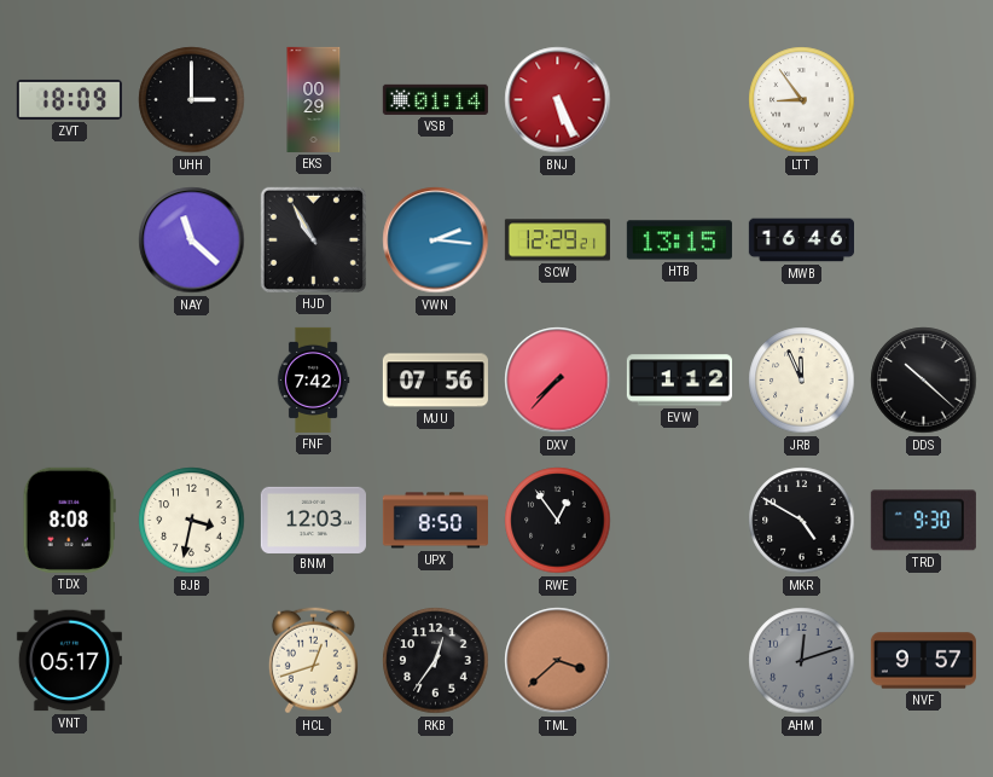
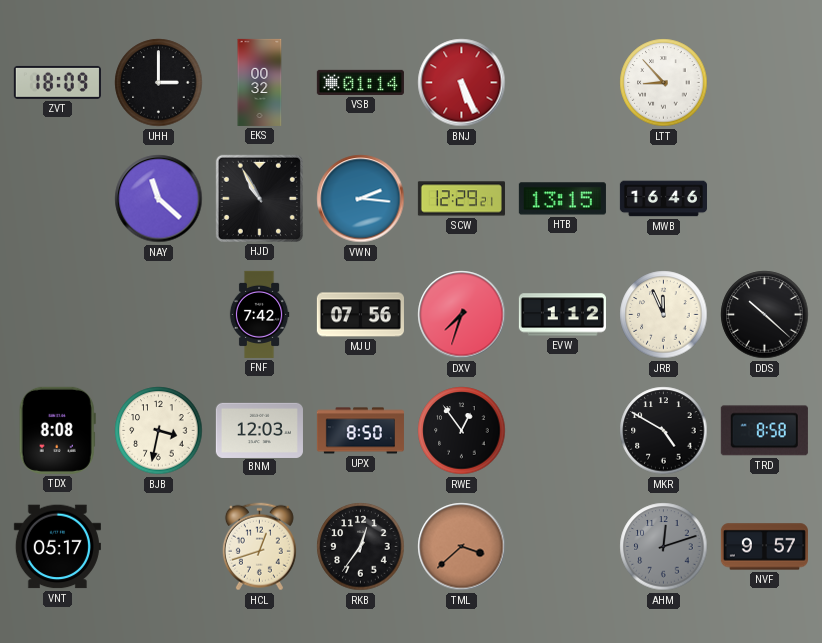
EKS: 00:29 -> 00:32 (260, 82)
LTT: 8:54 -> 8:53 (664, 83)
DXV: 7:37 -> 7:33 (462, 315)
TRD: 9:30 -> 8:58 (764, 431)
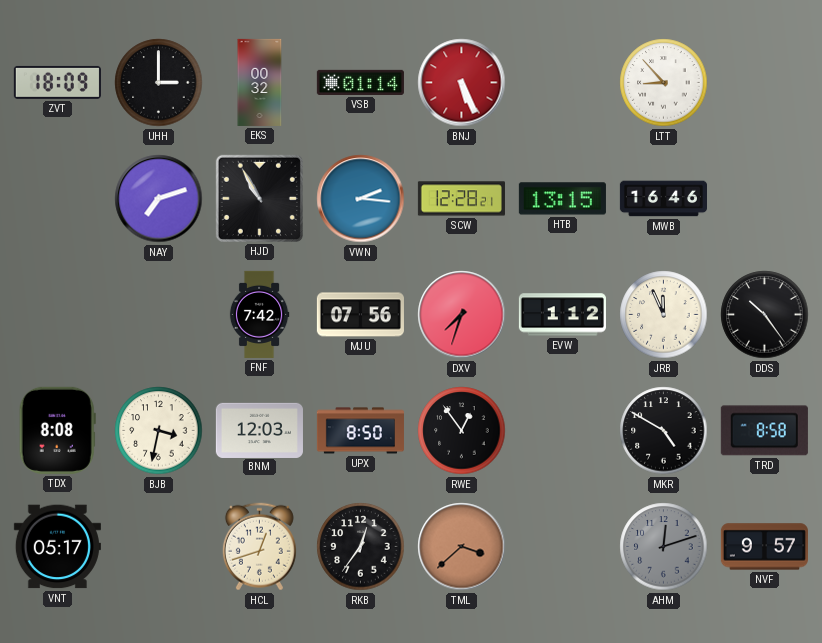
NAY: 11:22 -> 7:12 (159, 199)
SCW: 12:29 -> 12:28 (461, 199)
DDS: 10:22 -> 10:24 (765, 315)
